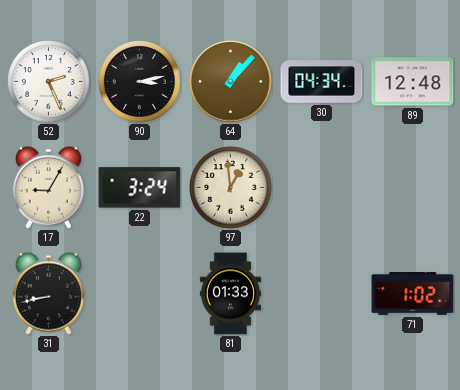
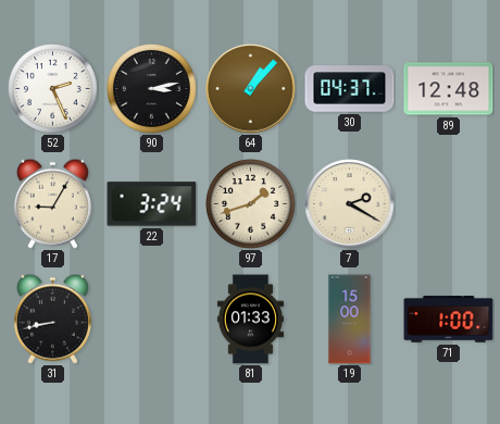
30: 04:34 -> 04:37 (350, 89)
97: 12:59 -> 1:42 (251, 204)
7: none -> 2:20 (350, 204)
19: none -> 15:00 (350, 320)
71: 1:02 -> 1:00 (449, 320)
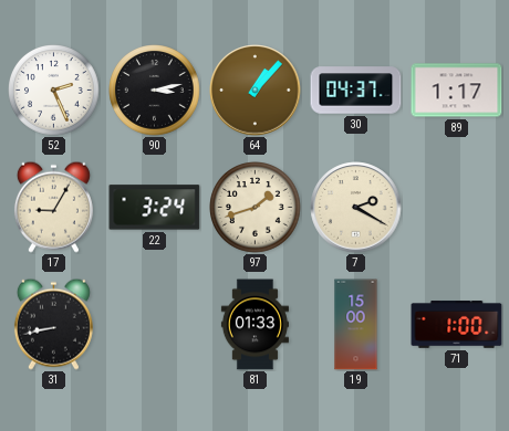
89: 12:48 -> 1:17 (457, 91)
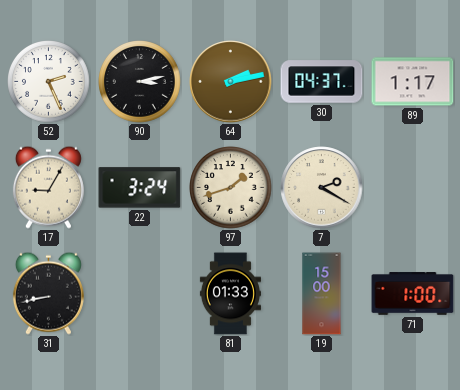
64: 1:07 -> 2:13 (231, 82)
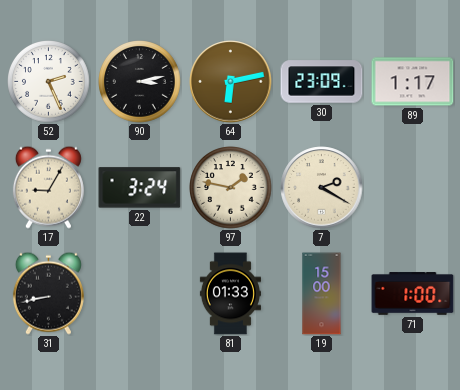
64: 2:13 -> 6:13 (231, 82)
30: 04:37 -> 23:09 (322, 82)
97: 1:42 -> 1:47 (231, 188)
